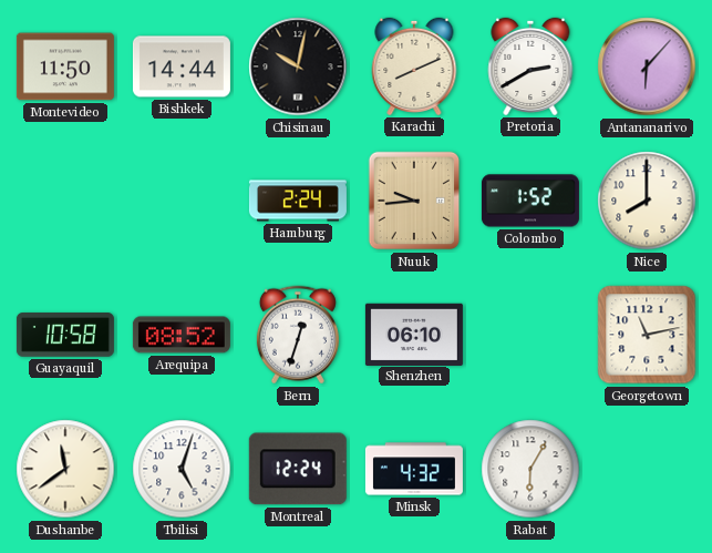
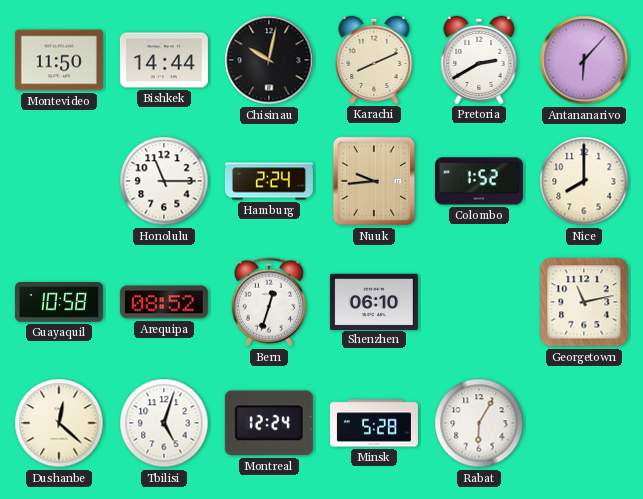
Honolulu: none -> 11:15 (164, 181)
Dushanbe: 11:39 -> 12:22 (59, 423)
Minsk: 4:32 -> 5:28 (374, 423)
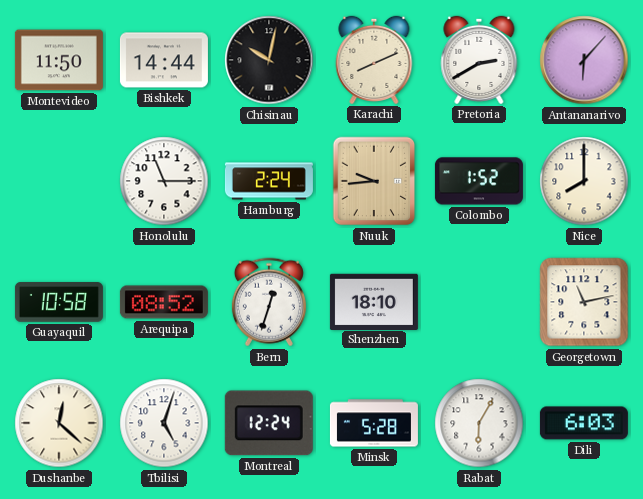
Shenzhen: 06:10 -> 18:10 (374, 301)
Dili: none -> 6:03 (584, 423)
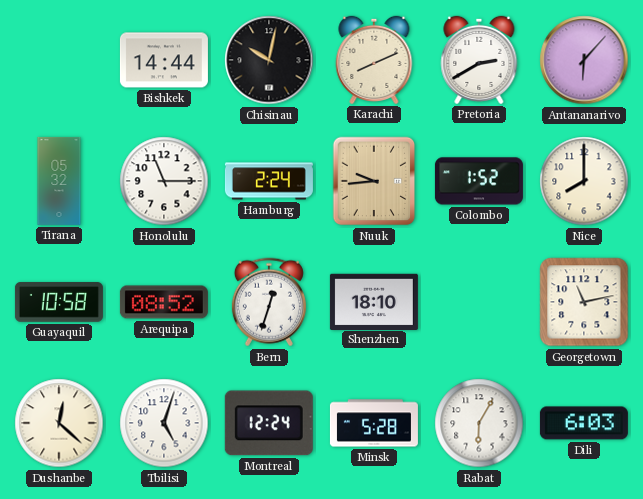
Montevideo: 11:50 -> none (59, 60)
Tirana: none -> 05:32 (59, 181)
